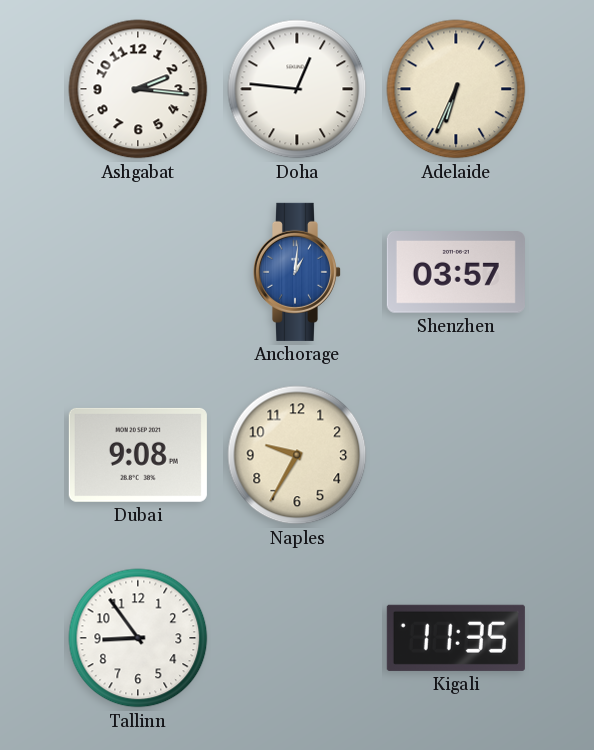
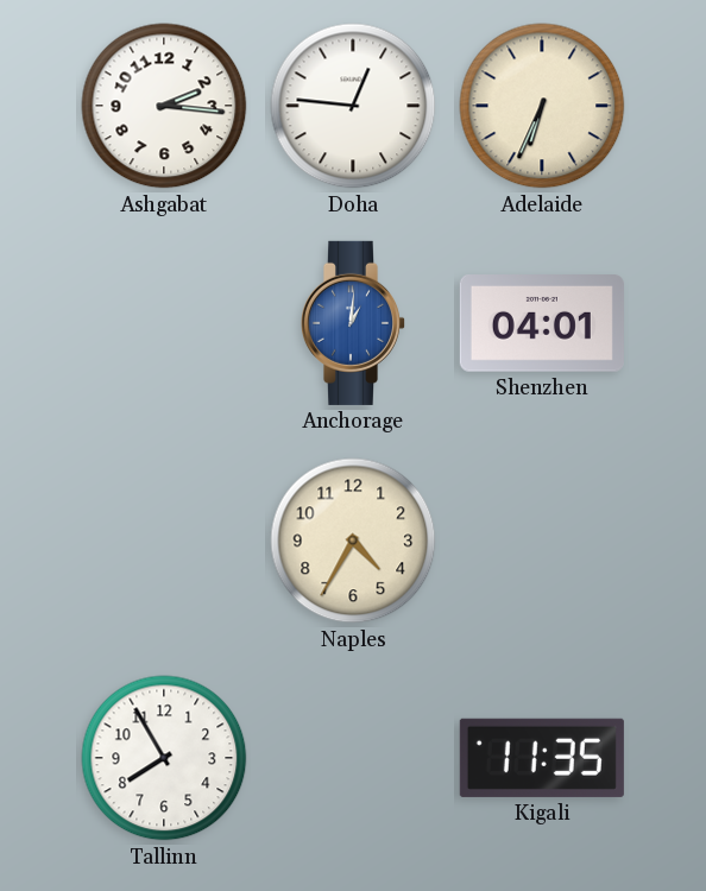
Shenzhen: 03:57 -> 04:01 (542, 324)
Dubai: 9:08 -> none (138, 455)
Naples: 9:35 -> 4:35 (353, 541)
Tallinn: 8:54 -> 7:55 (164, 758)
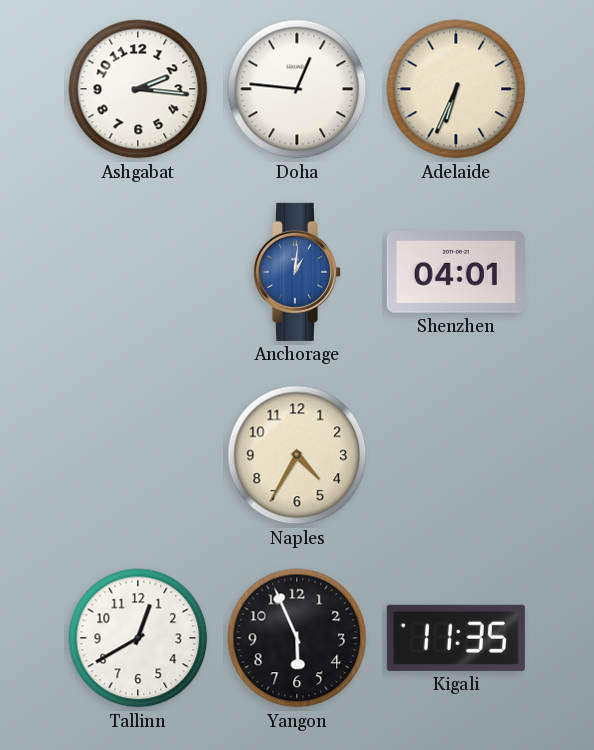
Tallinn: 7:55 -> 12:40 (138, 638)
Yangon: none -> 5:56 (297, 638)
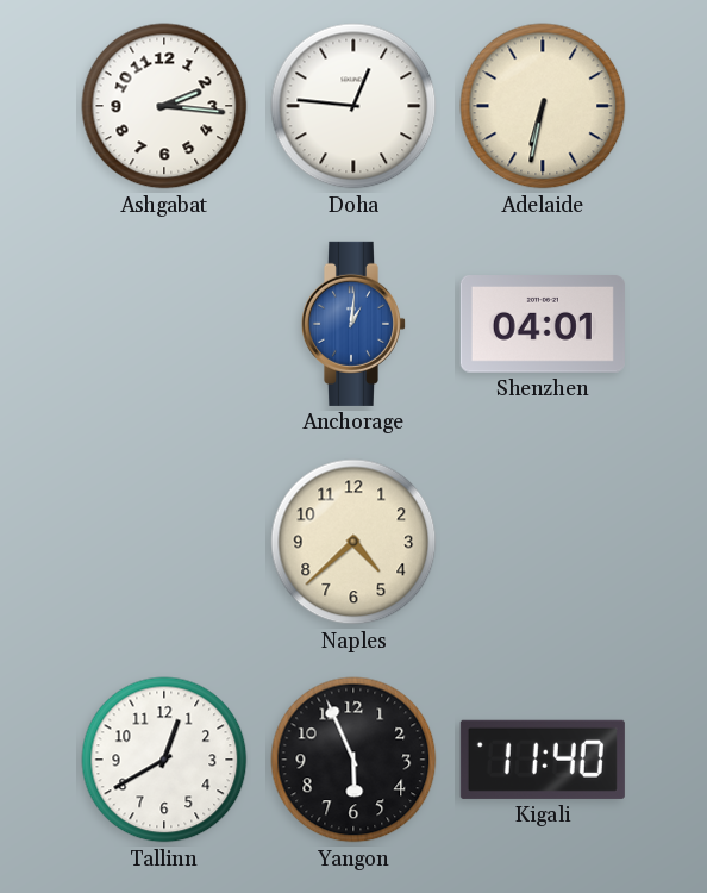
Adelaide: 6:34 -> 6:32 (543, 106)
Naples: 4:35 -> 4:38 (353, 542)
Kigali: 11:35 -> 11:40 (543, 760)
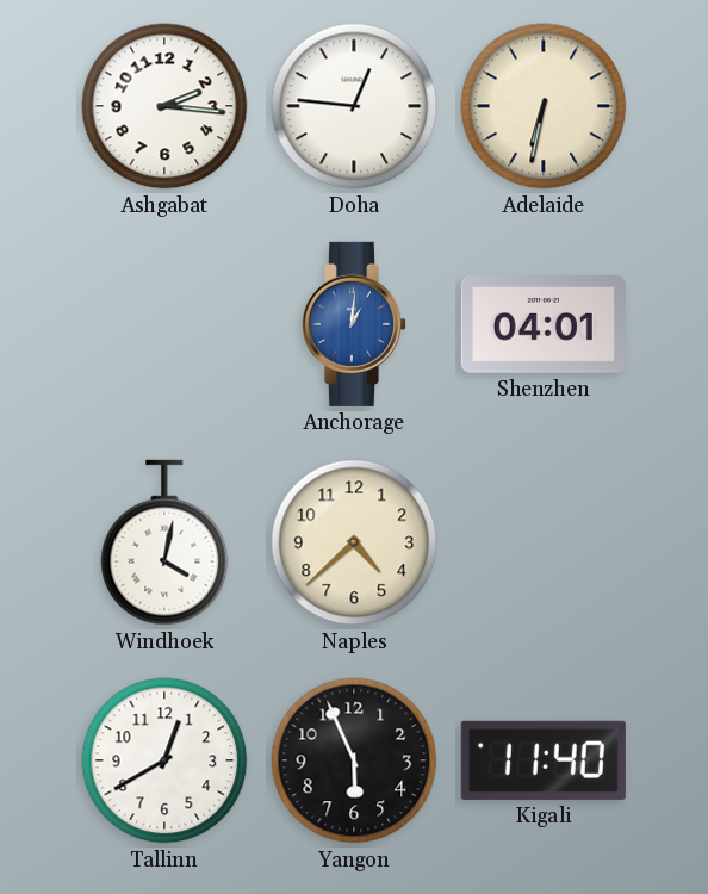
Windhoek: none -> 4:02 (164, 542)
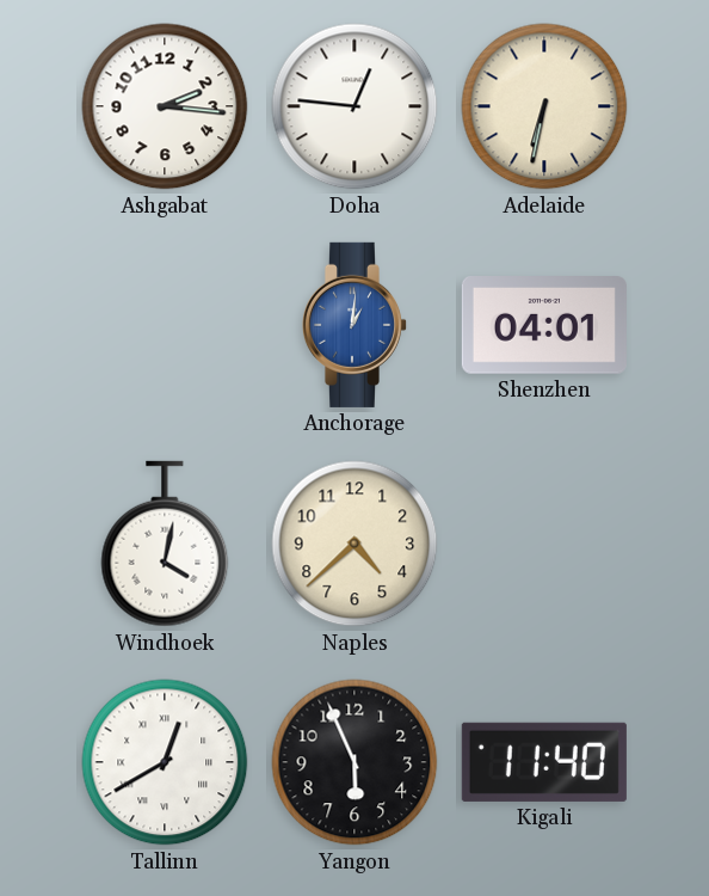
Tallinn numerals: Arabic -> Roman (165, 762)
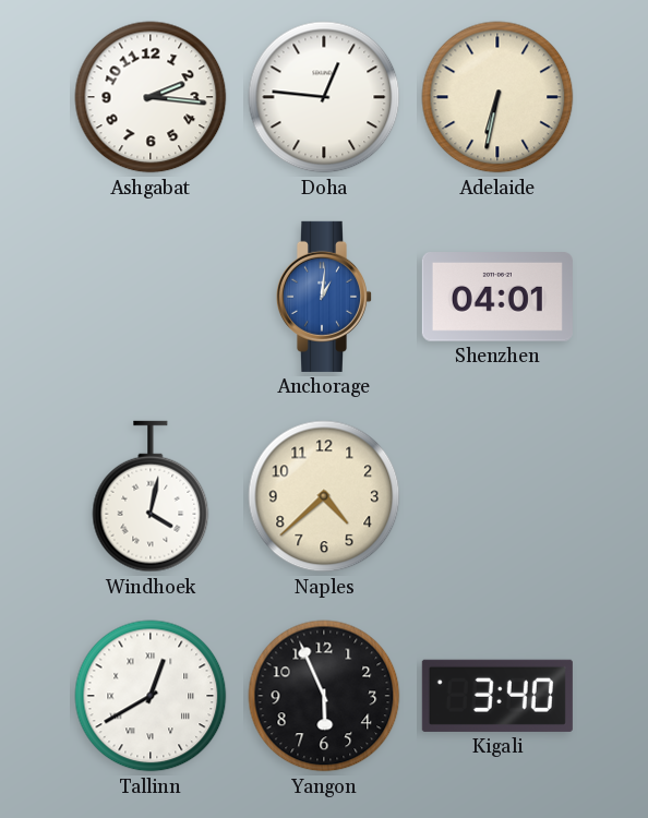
Kigali: 11:40 -> 3:40 (497, 696)
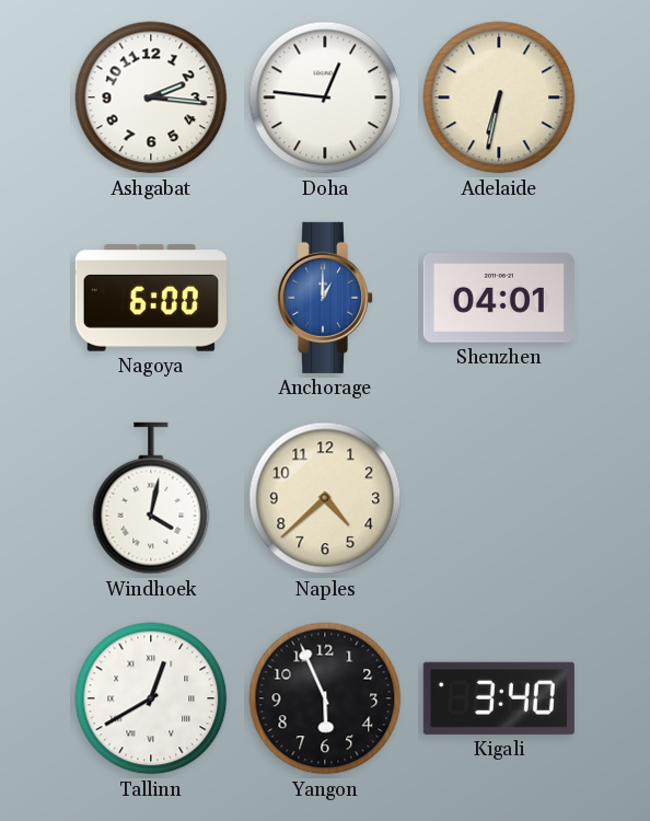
Nagoya: none -> 6:00 (151, 298)
Anchorage: 1:01 -> 1:00 (324, 298)
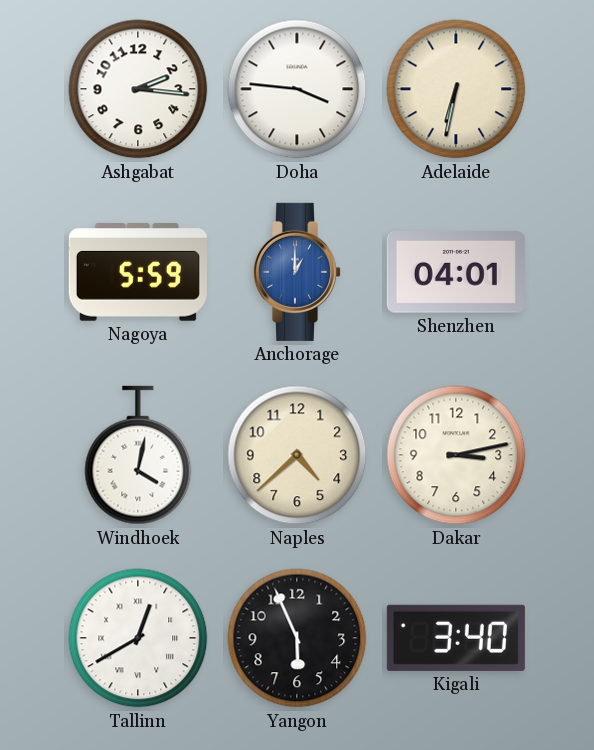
Doha: 12:46 -> 3:46 (297, 89)
Nagoya: 6:00 -> 5:59 (138, 272)
Dakar: none -> 3:13 (456, 455)
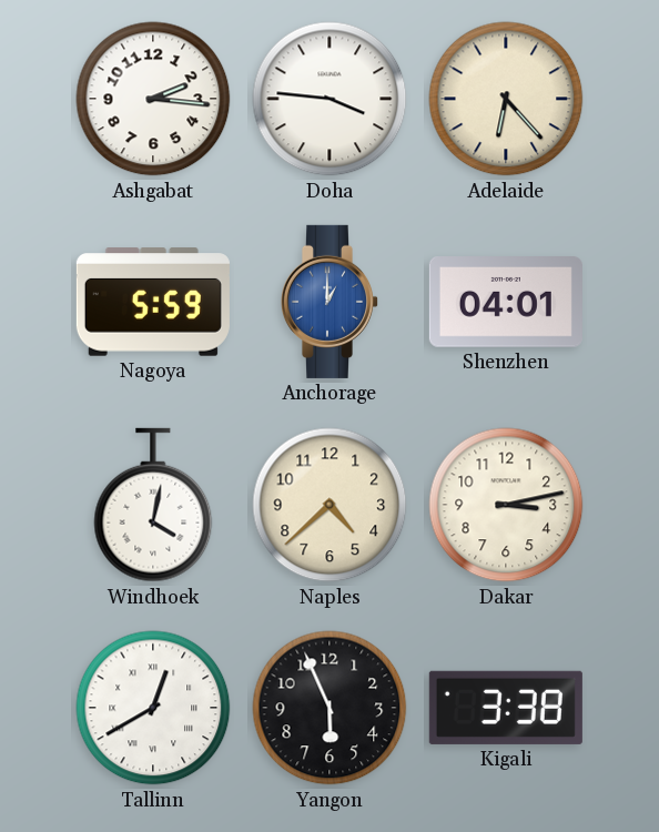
Adelaide: 6:32 -> 6:23 (506, 99)
Kigali: 3:40 -> 3:38 (506, 708)
